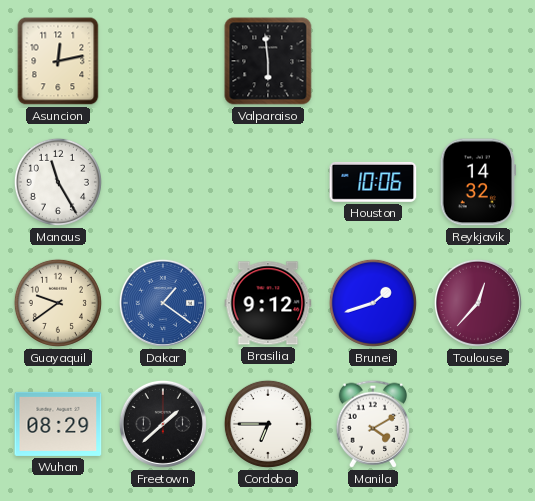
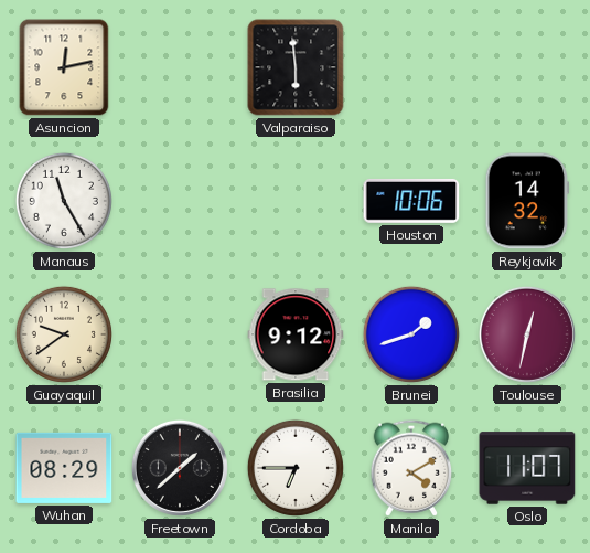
Dakar: 1:21 -> none (163, 303)
Toulouse: 12:37 -> 12:32 (527, 334)
Oslo: none -> 11:07 (527, 468)
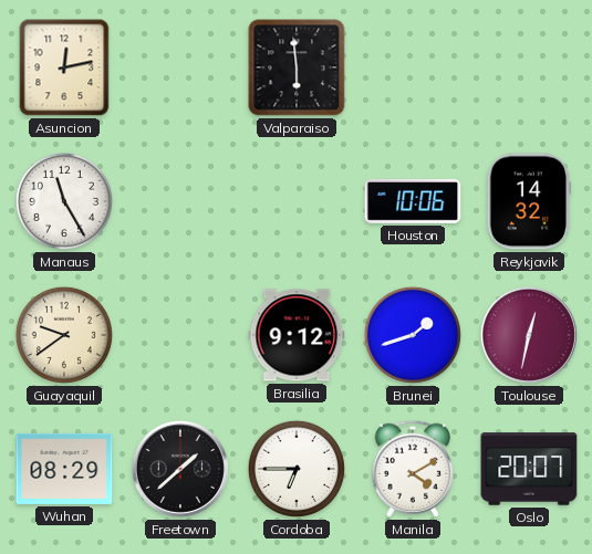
Oslo: 11:07 -> 20:07 (529, 469)
